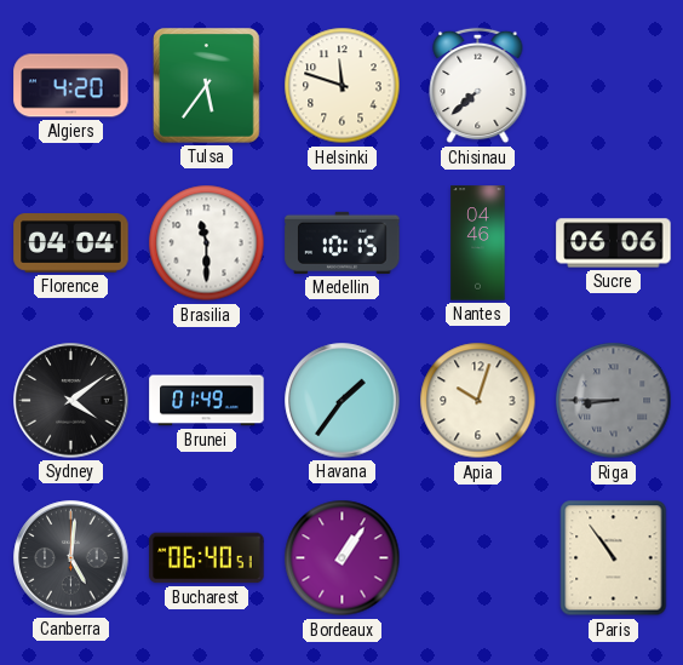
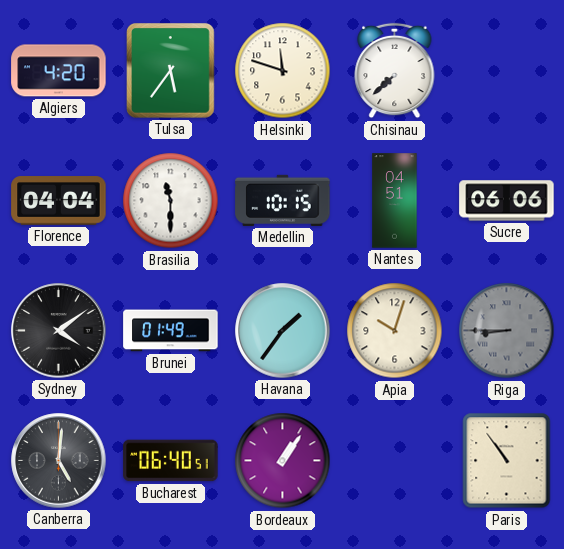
Nantes: 04:46 -> 04:51 (395, 201)
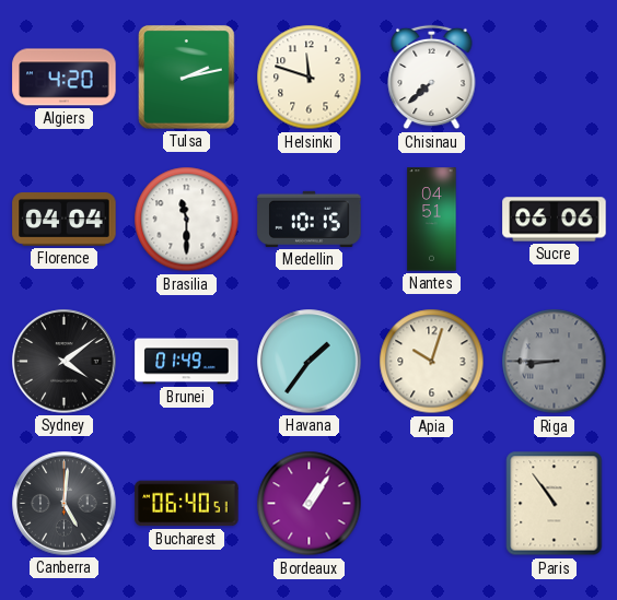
Tulsa: 5:36 -> 2:13 (187, 78)
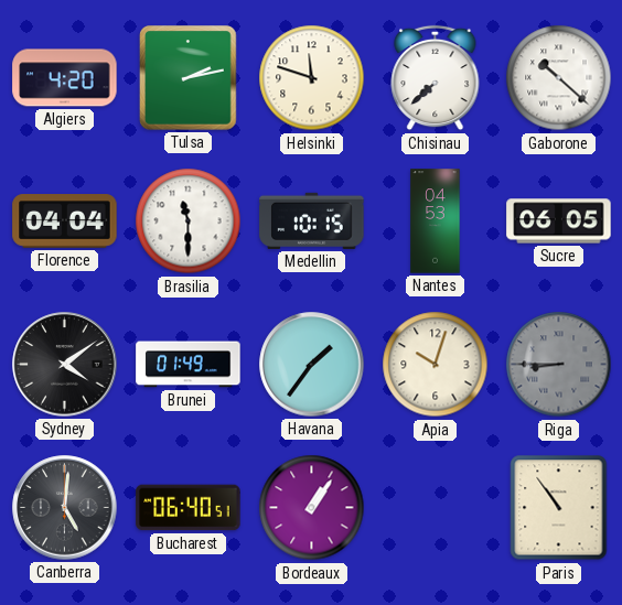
Gaborone: none -> 10:22 (559, 78)
Nantes: 04:51 -> 04:53 (436, 222)
Sucre: 06:06 -> 06:05 (559, 222)
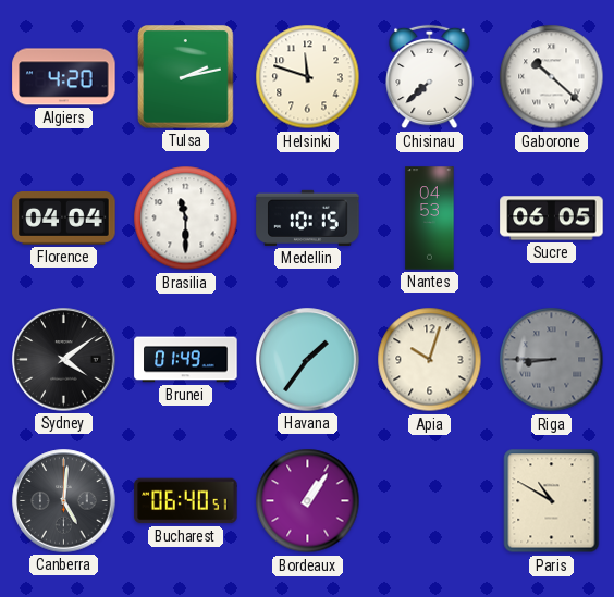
Paris: 10:54 -> 10:50 (552, 501)
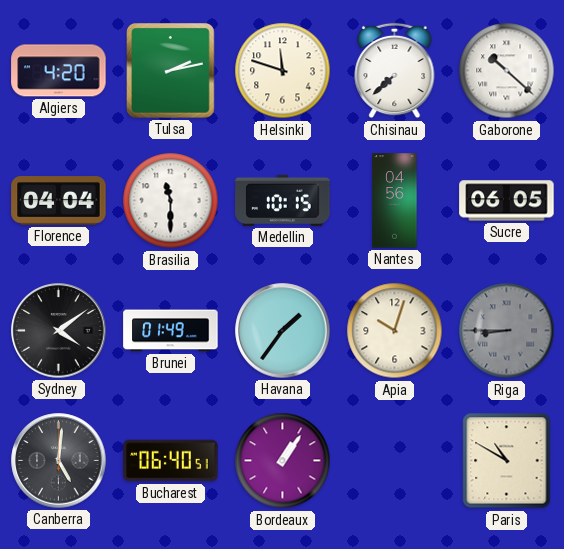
Nantes: 04:53 -> 04:56 (395, 201)
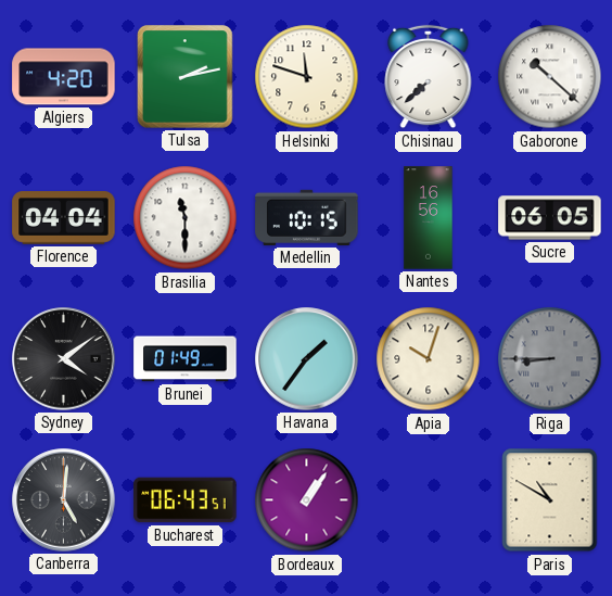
Nantes: 04:56 -> 16:56 (429, 218)
Bucharest: 06:40 -> 06:43 (186, 500)
